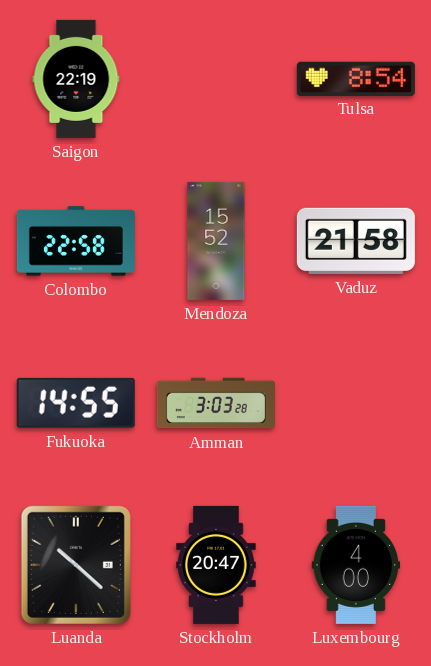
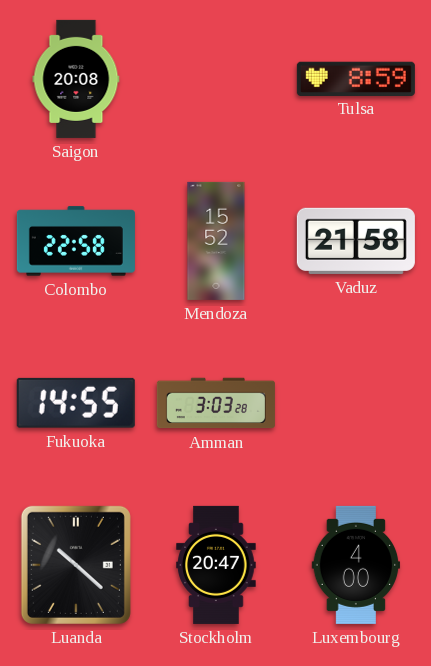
Saigon: 22:19 -> 20:08 (76, 79)
Tulsa: 8:54 -> 8:59 (356, 78)
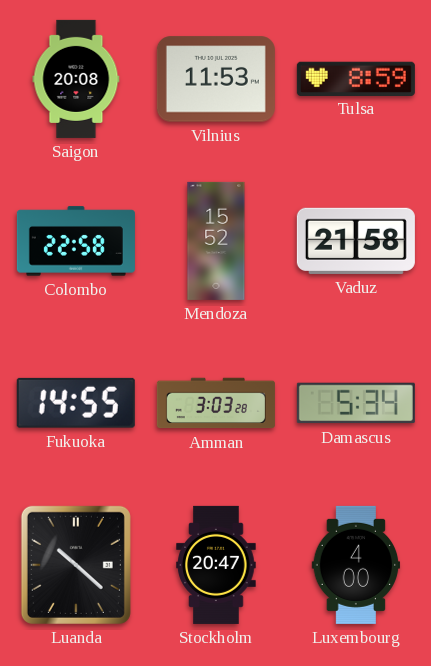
Vilnius: none -> 11:53 (216, 79)
Damascus: none -> 5:34 (356, 403)
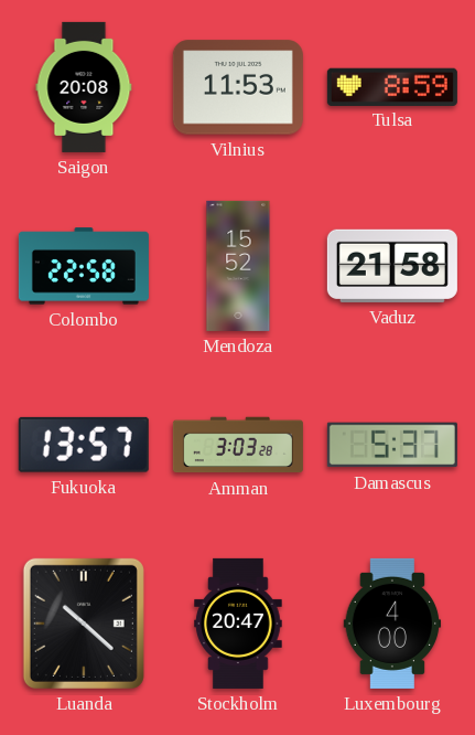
Fukuoka: 14:55 -> 13:57 (84, 445)
Damascus: 5:34 -> 5:37 (392, 445)
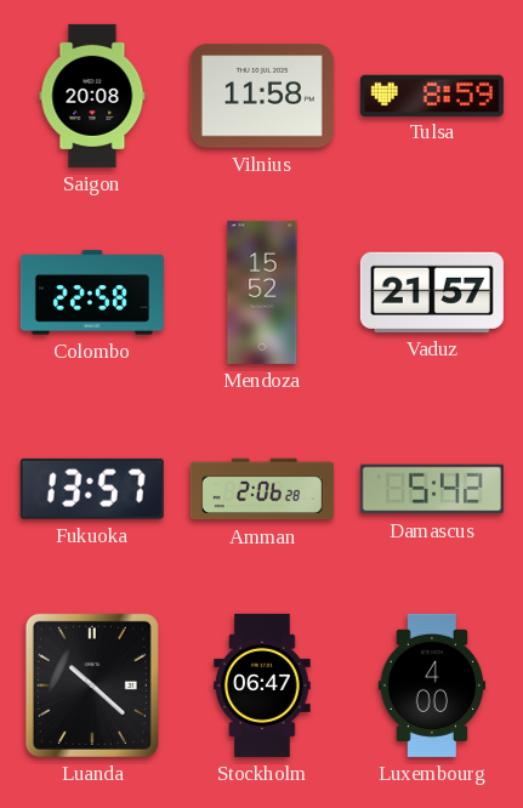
Vilnius: 11:53 -> 11:58 (262, 96)
Vaduz: 21:58 -> 21:57 (432, 292)
Amman: 3:03 -> 2:06 (262, 489)
Damascus: 5:37 -> 5:42 (432, 489)
Stockholm: 20:47 -> 06:47 (262, 685)
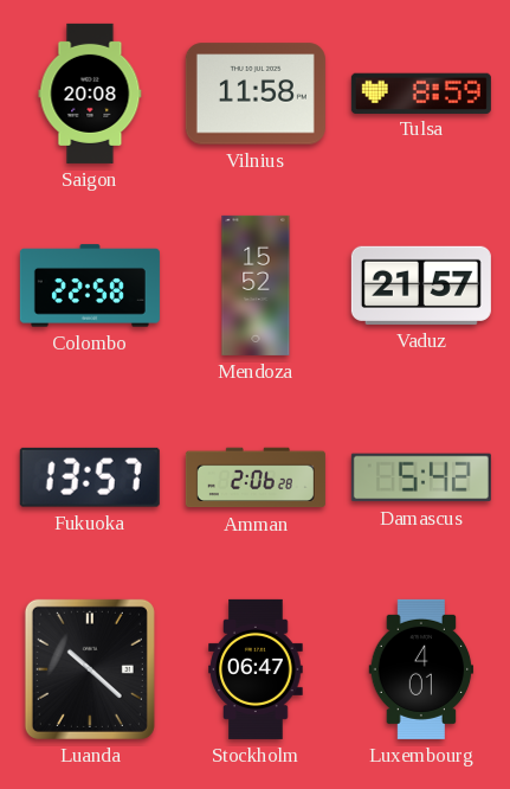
Luxembourg: 4:00 -> 4:01 (421, 669)
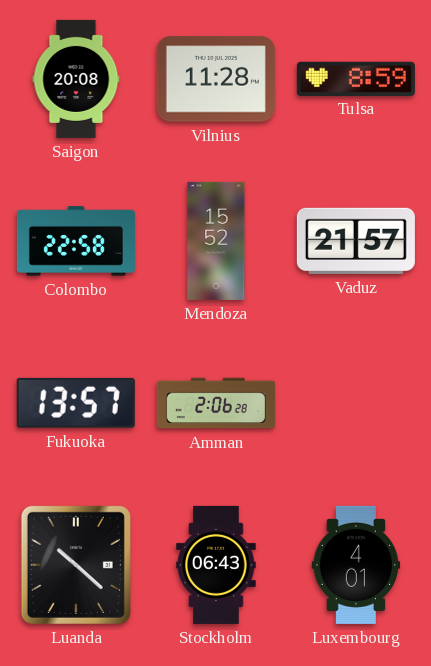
Vilnius: 11:58 -> 11:28 (216, 79)
Damascus: 5:42 -> none (421, 477)
Stockholm: 06:47 -> 06:43 (216, 565)
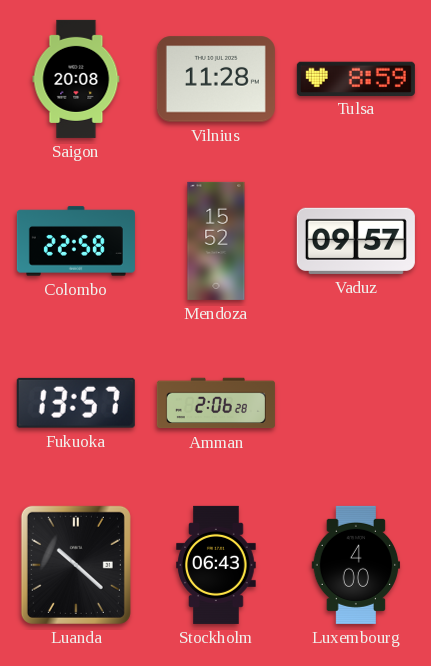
Vaduz: 21:57 -> 09:57 (356, 241)
Luxembourg: 4:01 -> 4:00 (356, 565)
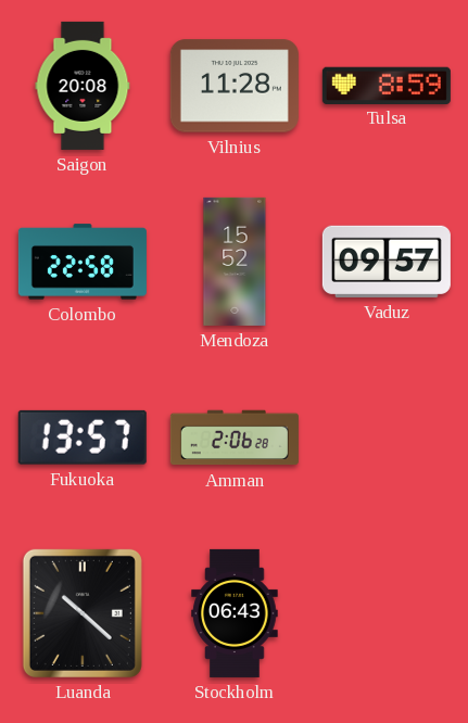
Luxembourg: 4:00 -> none (356, 565)
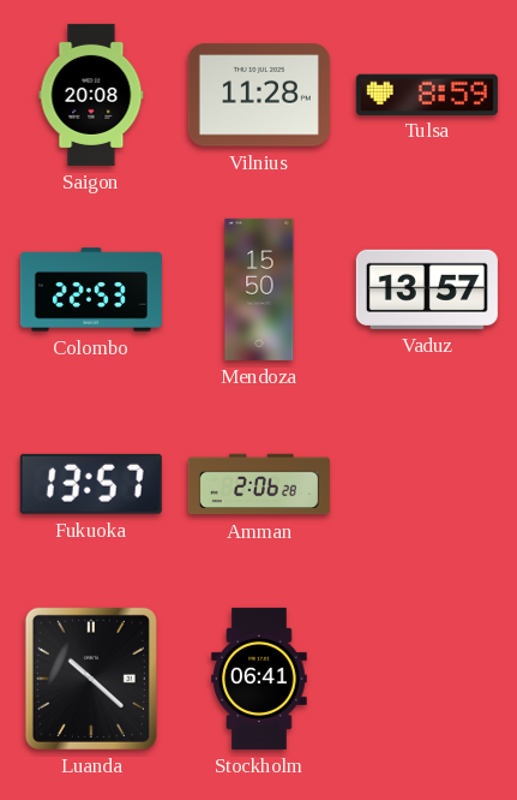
Colombo: 22:58 -> 22:53 (91, 289)
Mendoza: 15:52 -> 15:50 (259, 289)
Vaduz: 09:57 -> 13:57 (427, 289)
Stockholm: 06:43 -> 06:41 (259, 679)
